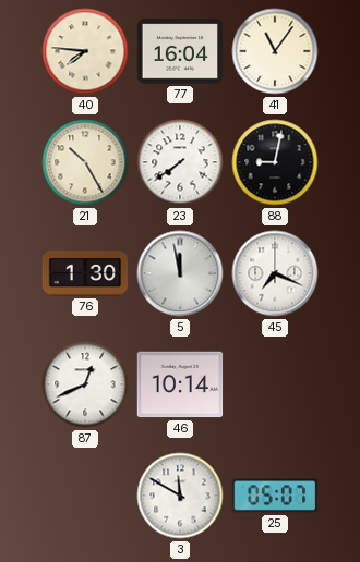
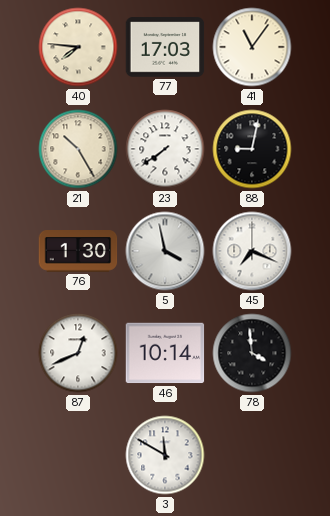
77: 16:04 -> 17:03 (165, 47)
5: 11:58 -> 3:58 (165, 251)
78: none -> 3:59 (252, 353)
25: 05:07 -> none (275, 496)
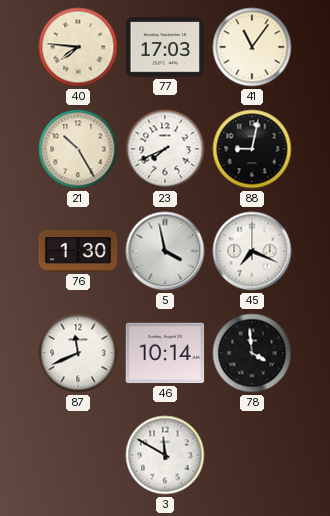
23: 7:39 -> 7:41 (165, 149)
87: 12:41 -> 11:41 (78, 353)
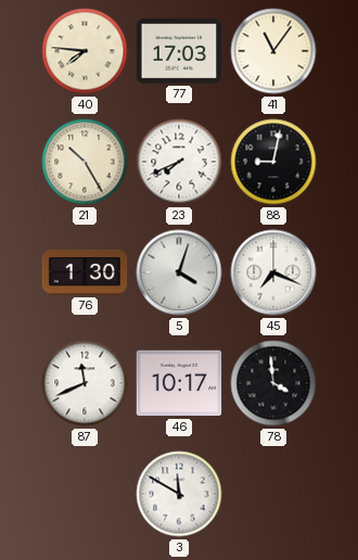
5: 3:58 -> 4:03 (179, 272)
46: 10:14 -> 10:17 (179, 383)
